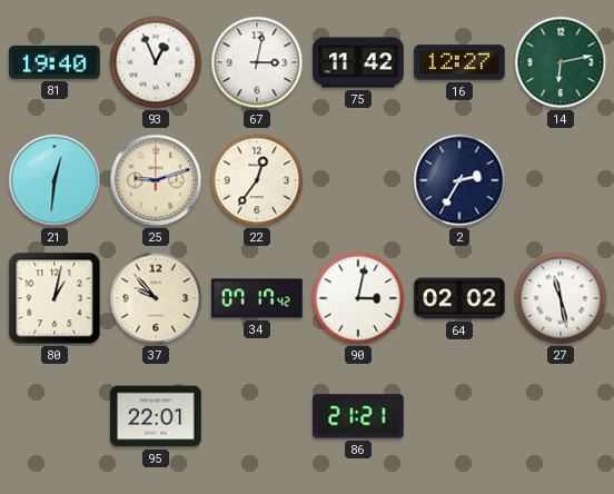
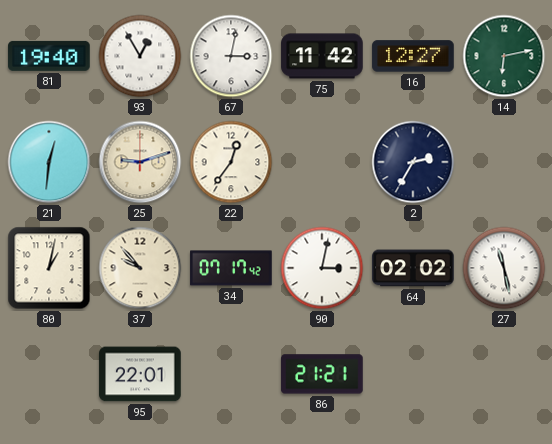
93: 12:56 -> 12:55 (140, 56)
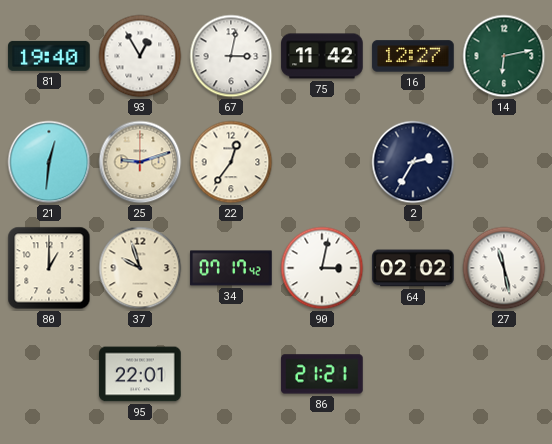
80: 1:02 -> 1:00 (49, 268)
37: 9:53 -> 9:57 (140, 268)
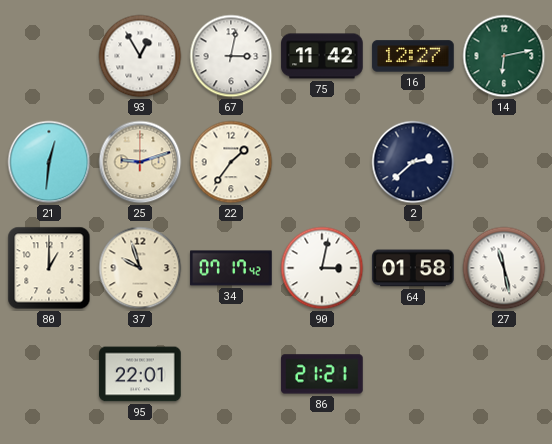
81: 19:40 -> none (49, 56)
22: 12:36 -> 1:36 (231, 162)
2: 2:35 -> 2:38 (413, 162)
64: 02:02 -> 01:58 (413, 268)
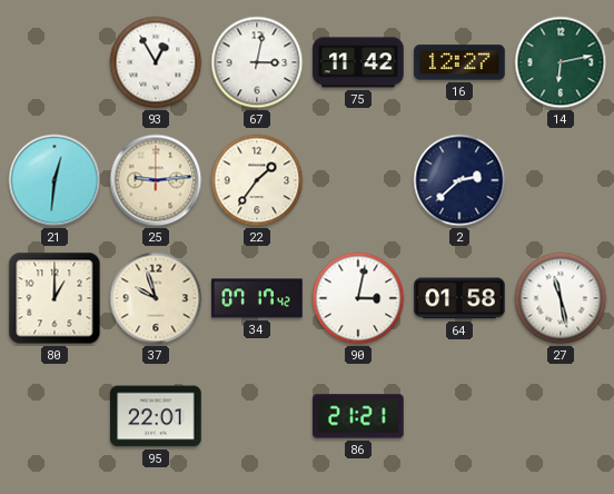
25: 9:12 -> 9:14 (156, 180)
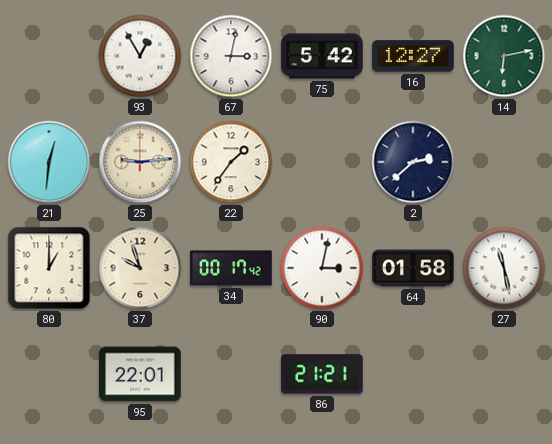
75: 11:42 -> 5:42 (322, 56)
34: 07:17 -> 00:17 (231, 268)
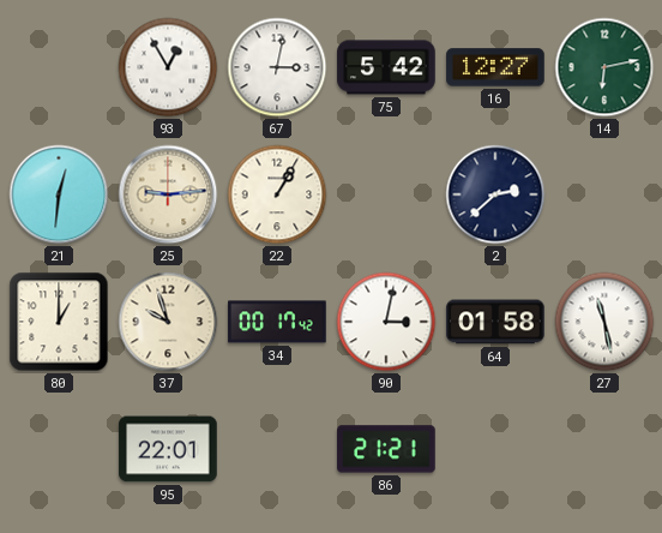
22: 1:36 -> 1:05 (277, 194)
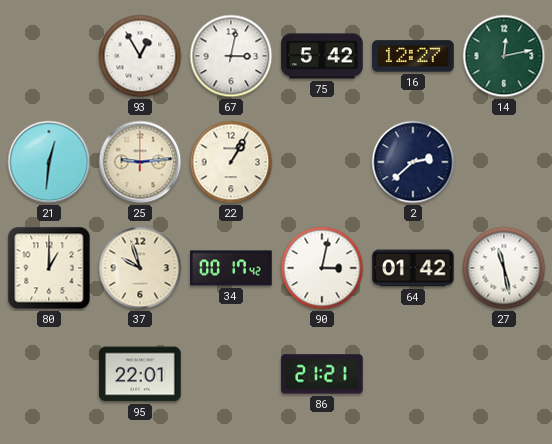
14: 6:13 -> 12:13 (504, 56)
64: 01:58 -> 01:42 (413, 268)
